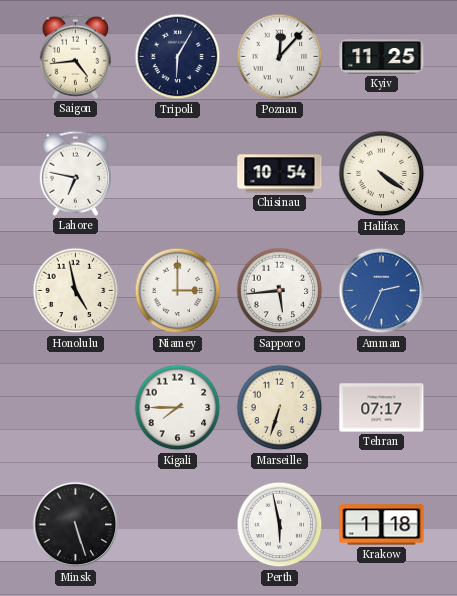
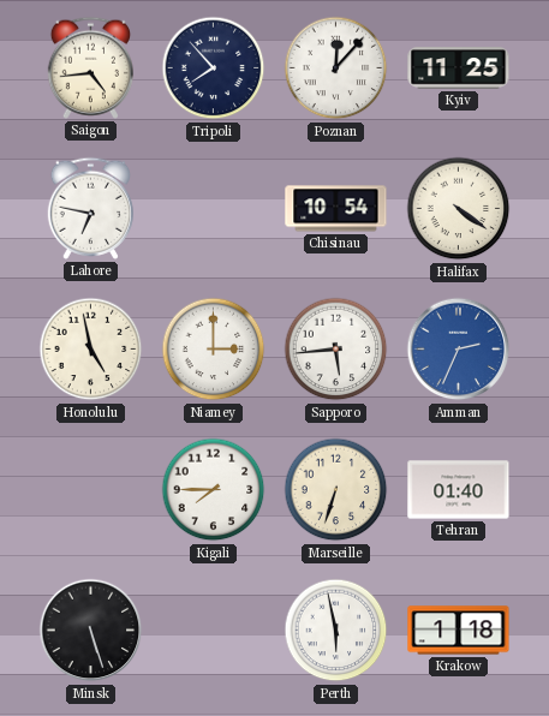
Tripoli: 6:05 -> 7:53 (214, 68)
Tehran: 07:17 -> 01:40 (459, 490)
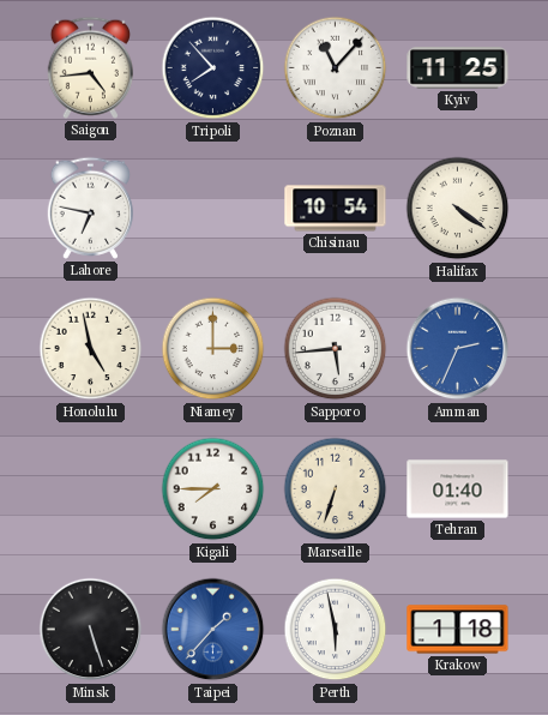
Poznan: 12:07 -> 11:07 (336, 68)
Taipei: none -> 1:37 (213, 630)
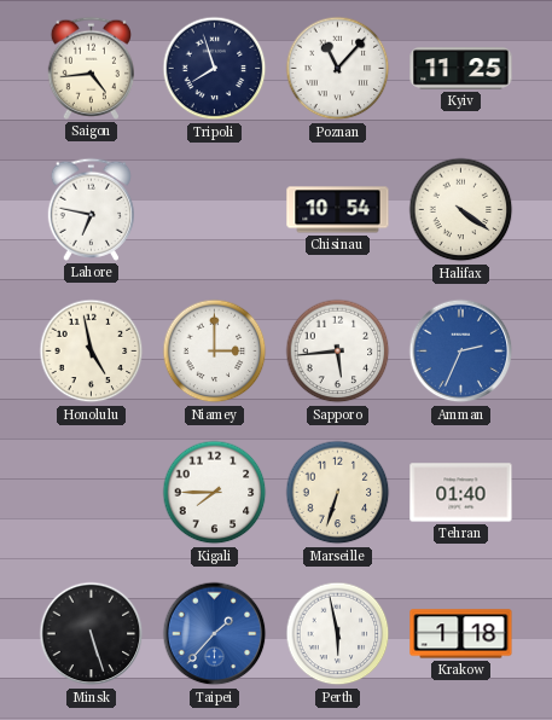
Tripoli: 7:53 -> 7:57 (215, 69)
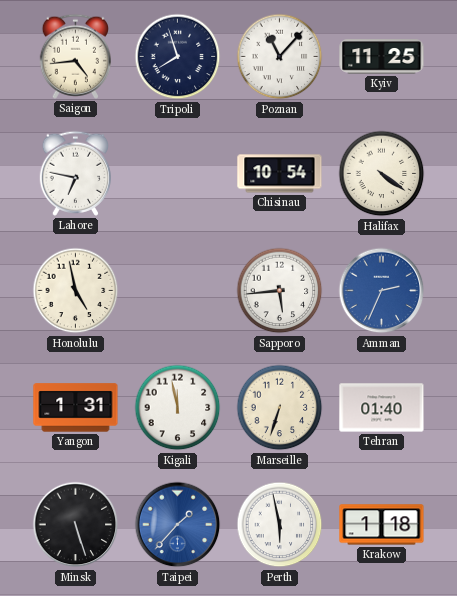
Niamey: 3:00 -> none (215, 352)
Yangon: none -> 1:31 (76, 408)
Kigali: 7:45 -> 11:58 (178, 408)
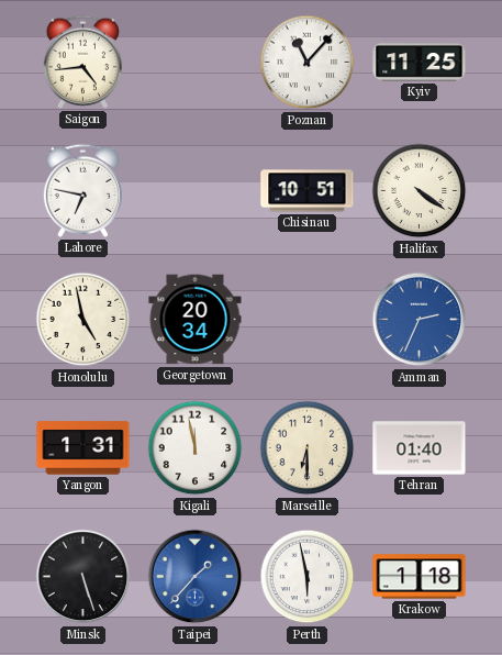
Tripoli: 7:57 -> none (178, 57)
Chisinau: 10:54 -> 10:51 (308, 191)
Georgetown: none -> 20:34 (196, 320)
Sapporo: 5:44 -> none (280, 291)
Marseille: 6:33 -> 6:30 (308, 448)
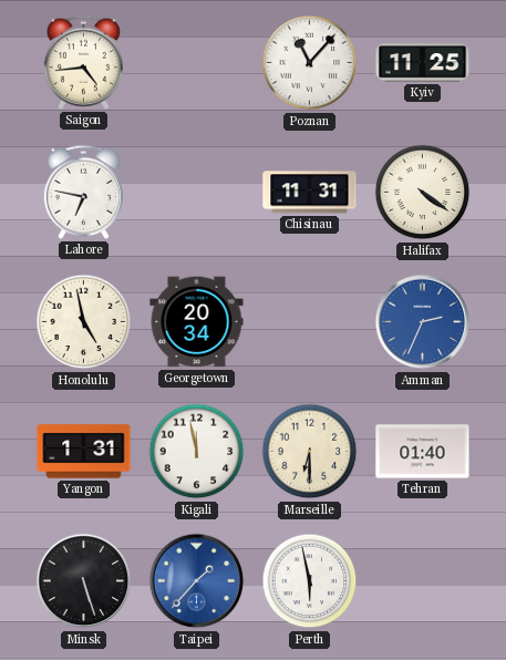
Chisinau: 10:51 -> 11:31 (310, 193)
Krakow: 1:18 -> none (420, 577)
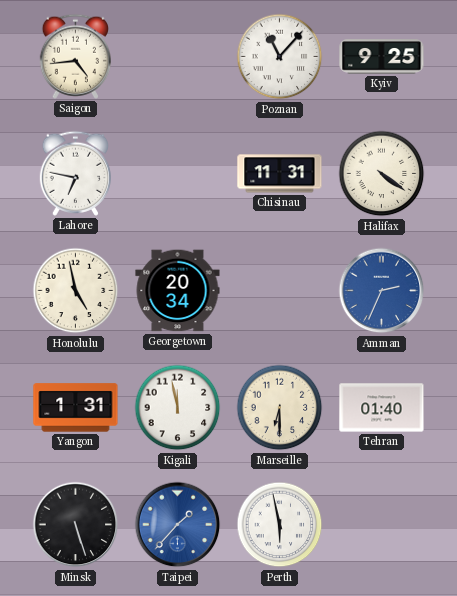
Kyiv: 11:25 -> 9:25 (382, 57)
